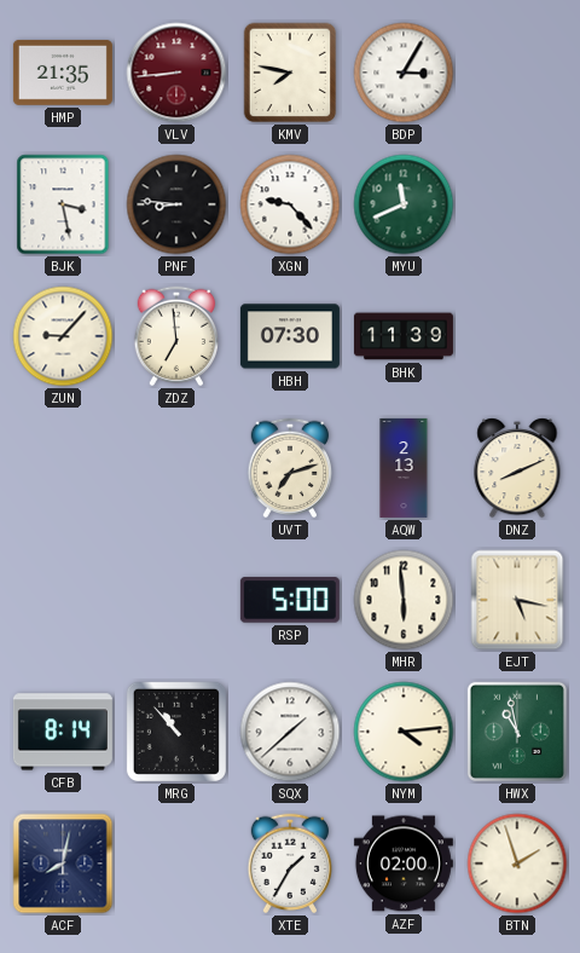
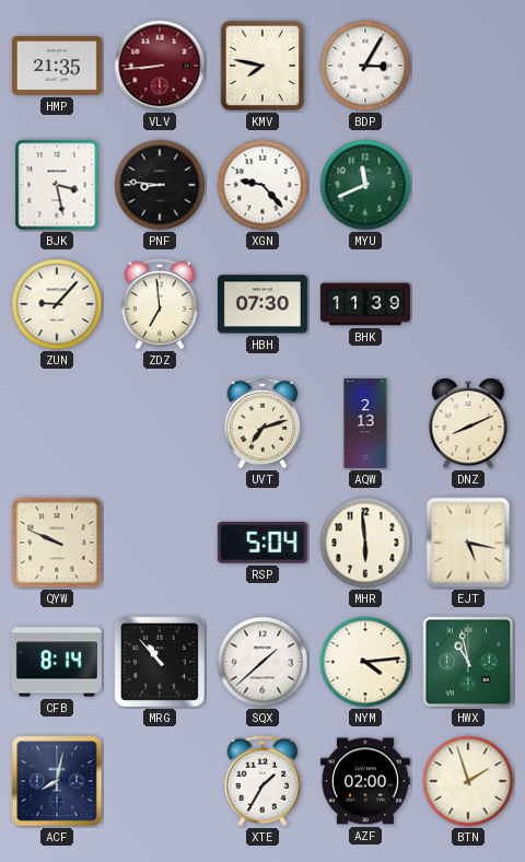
QYW: none -> 9:49 (57, 543)
RSP: 5:00 -> 5:04 (262, 543)
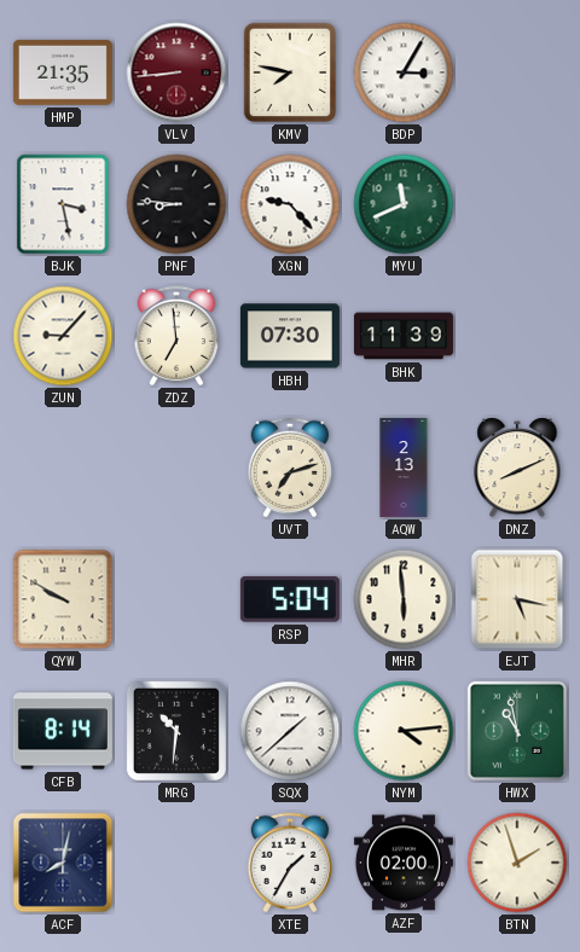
QYW: 9:49 -> 9:50 (63, 599)
MRG: 10:53 -> 10:31 (176, 731)
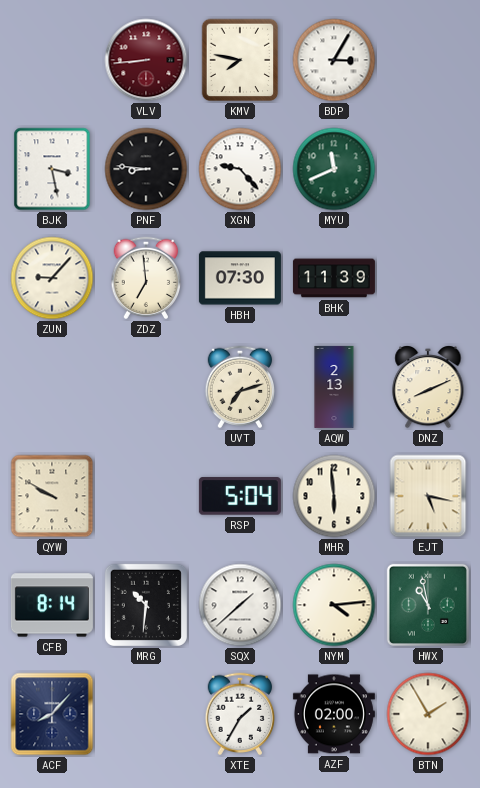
HMP: 21:35 -> none (63, 72)
ACF: 8:02 -> 8:07 (52, 714)
BTN: 1:57 -> 1:55 (428, 714)
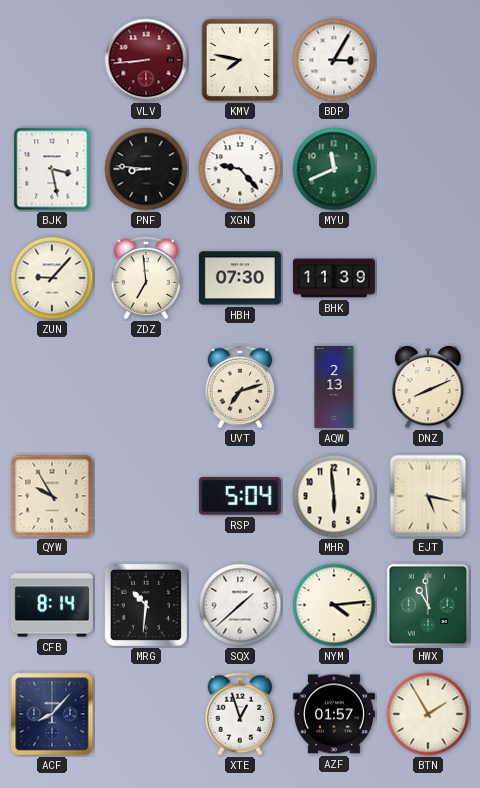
QYW: 9:50 -> 9:55 (52, 496)
HWX: 10:58 -> 10:59 (428, 605)
XTE: 1:35 -> 12:57 (240, 714)
AZF: 02:00 -> 01:57 (334, 714)
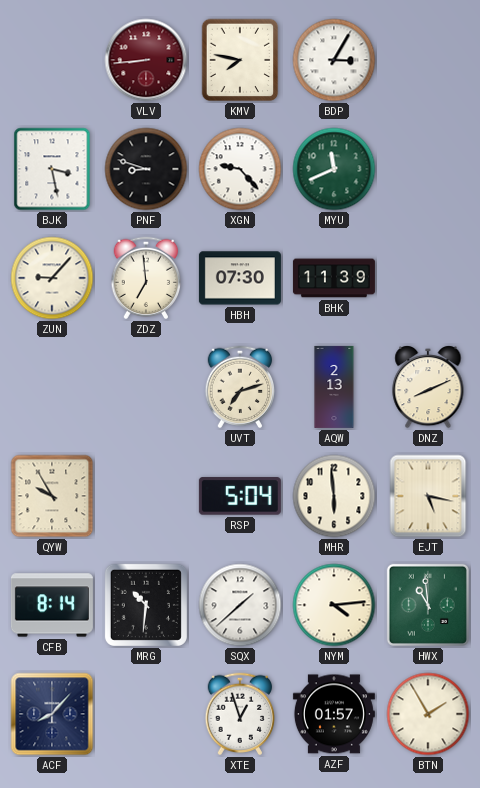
PNF: 8:46 -> 8:48 (146, 169)
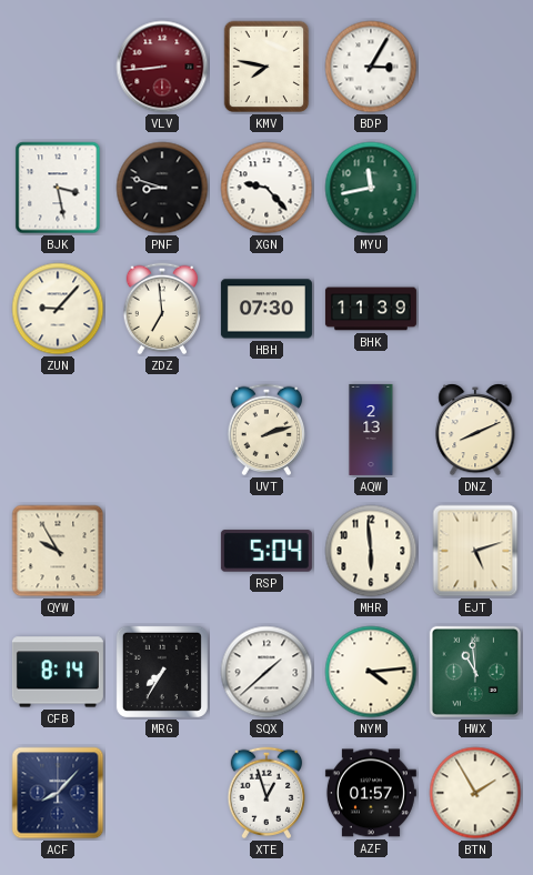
MYU: 11:41 -> 11:43 (371, 188)
UVT: 7:12 -> 2:12 (266, 430)
EJT: 5:17 -> 5:12 (475, 551)
MRG: 10:31 -> 7:35 (162, 672)
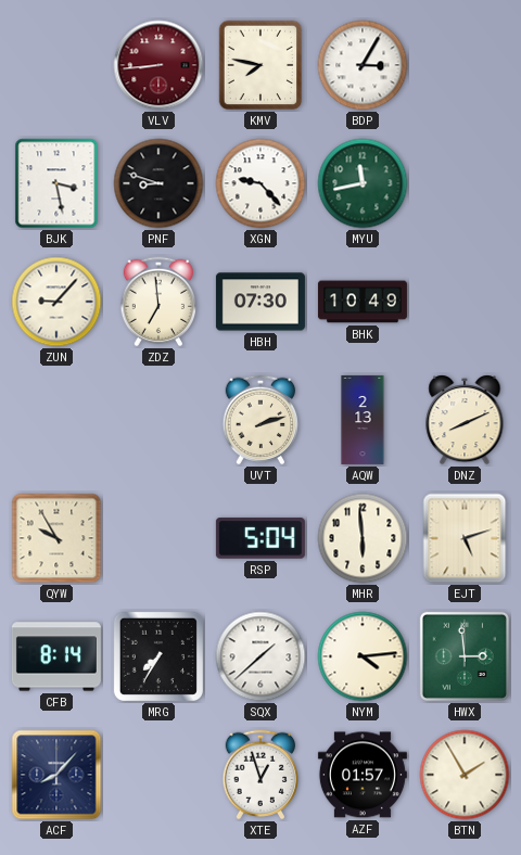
BHK: 11:39 -> 10:49 (363, 302)
HWX: 10:59 -> 2:59 (465, 656)
